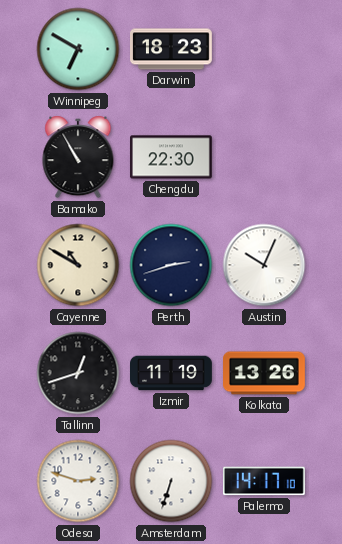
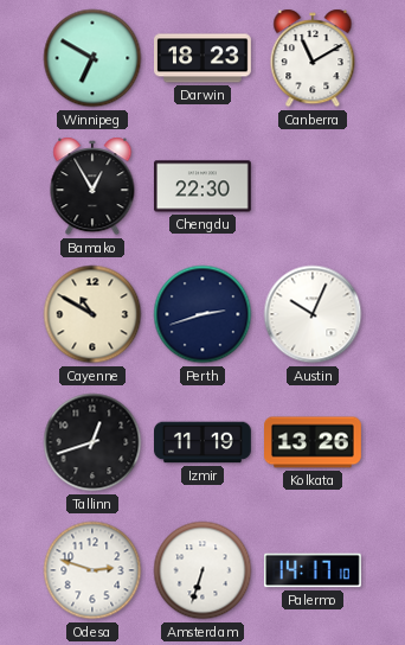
Canberra: none -> 11:10 (313, 58)
Bamako: 10:55 -> 12:55 (92, 186)
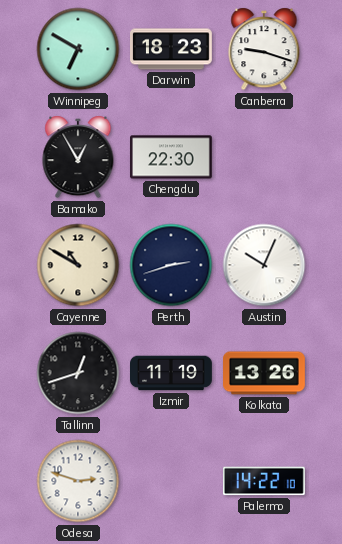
Canberra: 11:10 -> 9:18 (264, 49)
Amsterdam: 6:33 -> none (202, 570)
Palermo: 14:17 -> 14:22 (265, 481)
